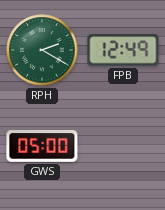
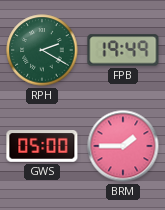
FPB: 12:49 -> 19:49 (123, 50)
BRM: none -> 1:45 (123, 146)
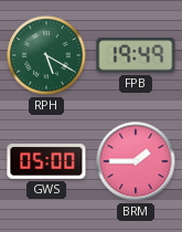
RPH: 2:20 -> 5:20 (46, 55)
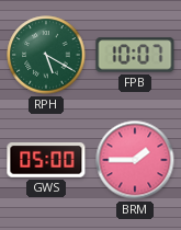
FPB: 19:49 -> 10:07 (135, 55)
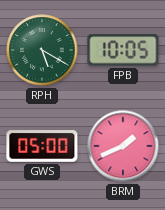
FPB: 10:07 -> 10:05 (123, 50)
BRM: 1:45 -> 1:41 (123, 146)
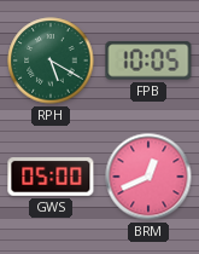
BRM: 1:41 -> 12:41 (148, 177)
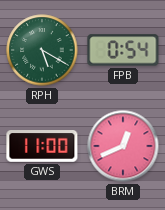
FPB: 10:05 -> 0:54 (123, 50)
GWS: 05:00 -> 11:00 (42, 146)
